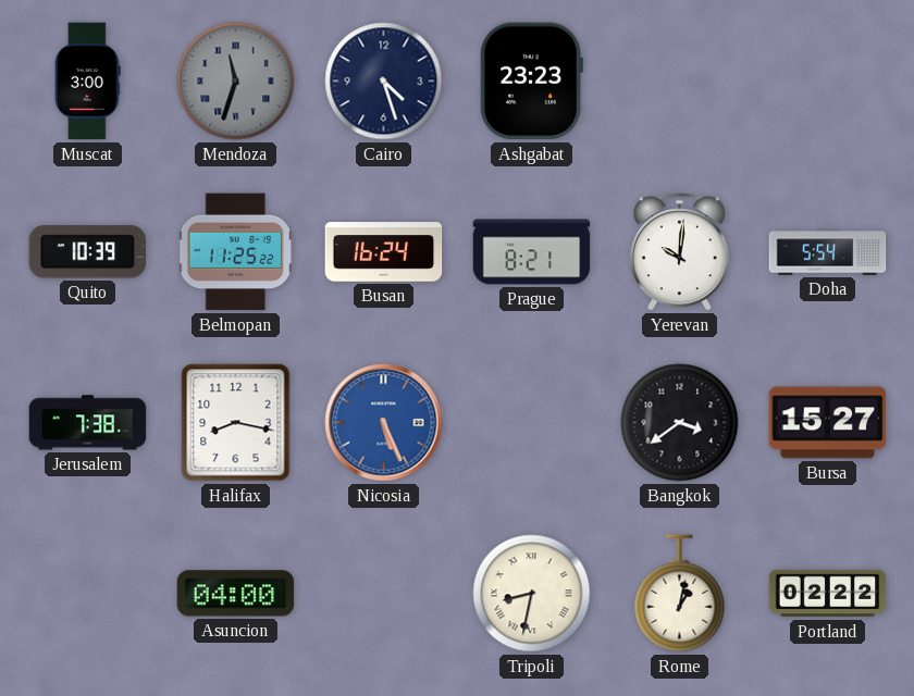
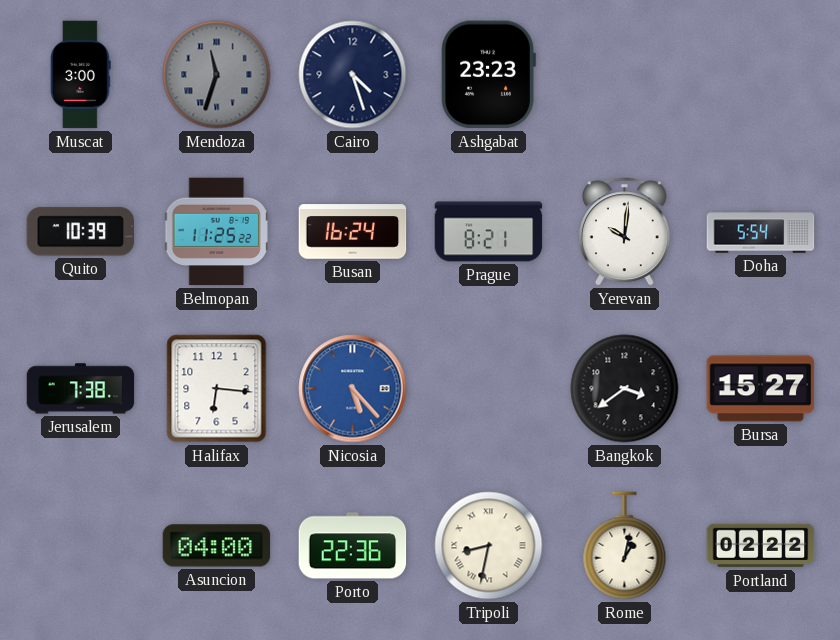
Halifax: 8:17 -> 6:16 (217, 389)
Nicosia: 5:26 -> 5:23 (353, 389)
Porto: none -> 22:36 (353, 546)
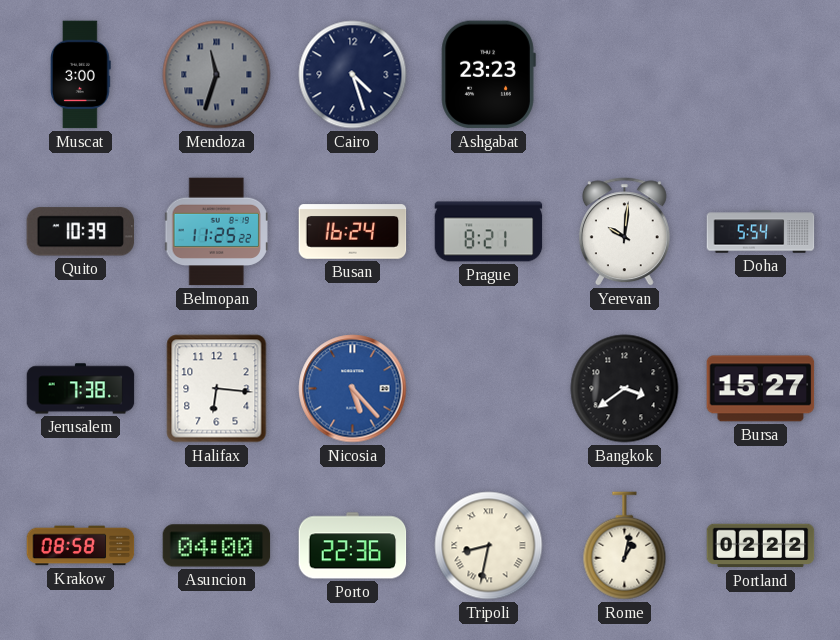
Krakow: none -> 08:58 (81, 546)
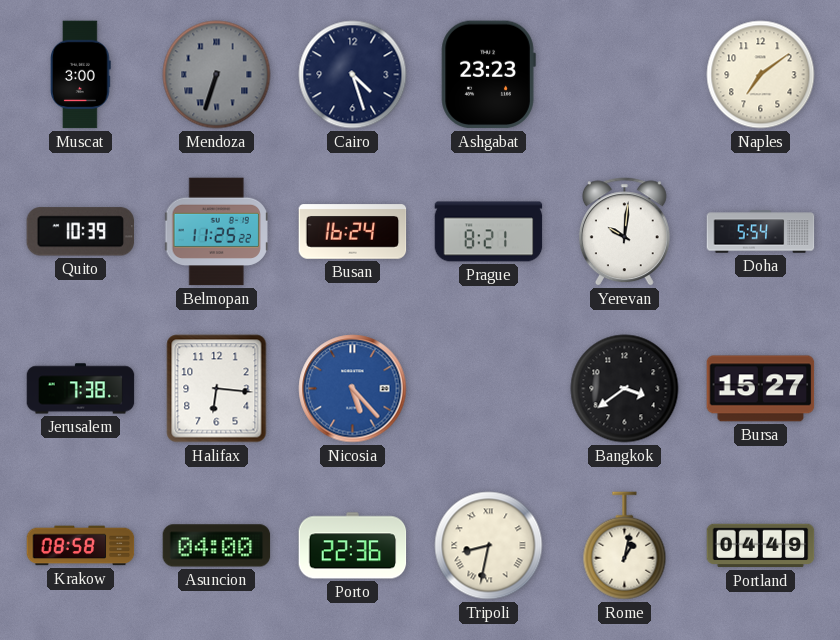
Mendoza: 11:33 -> 6:33 (217, 75)
Naples: none -> 7:09 (761, 75)
Portland: 02:22 -> 04:49 (761, 546)
